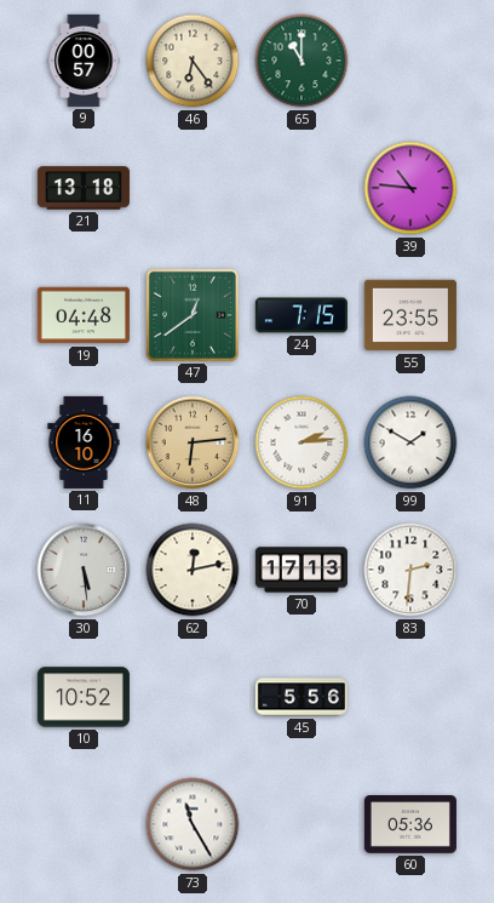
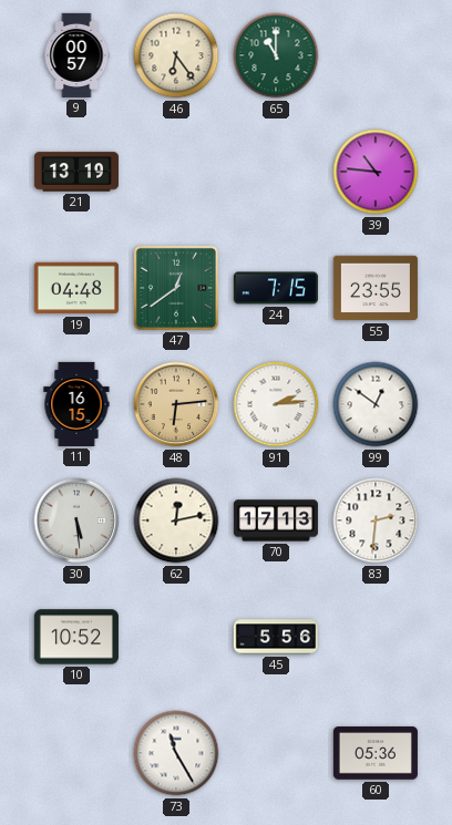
21: 13:18 -> 13:19 (76, 172)
11: 16:10 -> 16:15 (76, 404)
99: 1:50 -> 12:51 (376, 404)
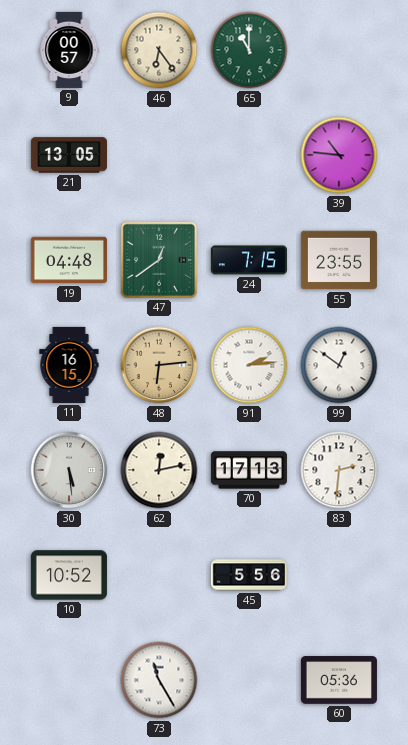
21: 13:19 -> 13:05 (69, 155)
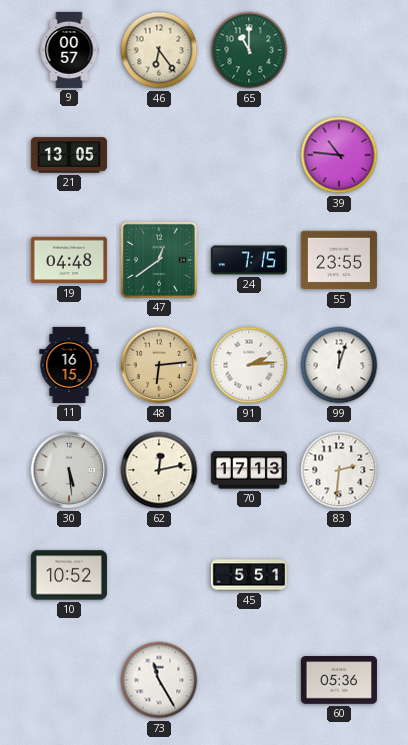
99: 12:51 -> 12:03 (339, 365)
45: 5:56 -> 5:51 (249, 575)
